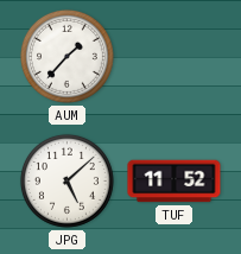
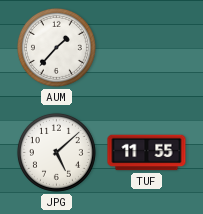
TUF: 11:52 -> 11:55 (147, 153)
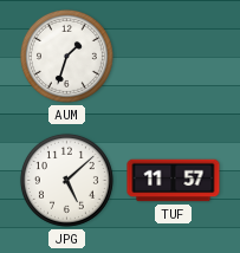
AUM: 1:37 -> 1:33 (66, 56)
TUF: 11:55 -> 11:57 (174, 181)
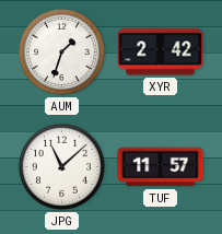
XYR: none -> 2:42 (161, 52)
JPG: 5:08 -> 11:08 (61, 166)
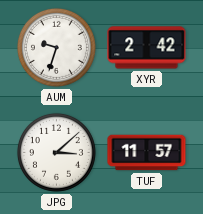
AUM: 1:33 -> 9:33 (56, 47)
JPG: 11:08 -> 3:08 (56, 152)
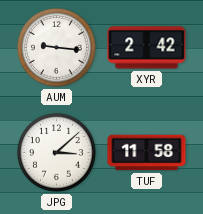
AUM: 9:33 -> 9:16 (56, 47)
TUF: 11:57 -> 11:58 (147, 153)
